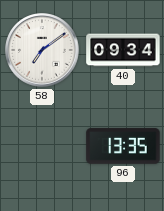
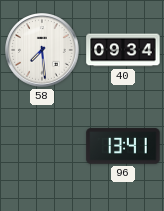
58: 7:09 -> 7:29 (42, 50)
96: 13:35 -> 13:41 (123, 146)
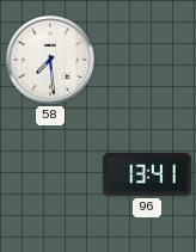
40: 09:34 -> none (123, 50)
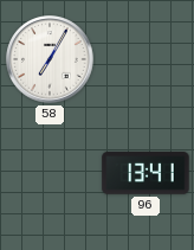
58: 7:29 -> 7:05 (50, 59)
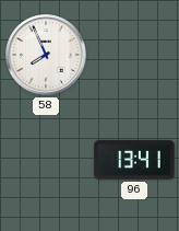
58: 7:05 -> 7:56 (46, 55)
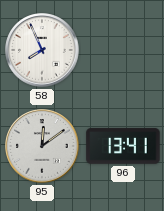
95: none -> 12:09 (42, 146)
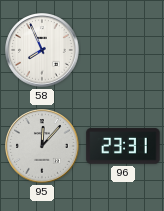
95: 12:09 -> 12:07 (42, 146)
96: 13:41 -> 23:31 (123, 146)
